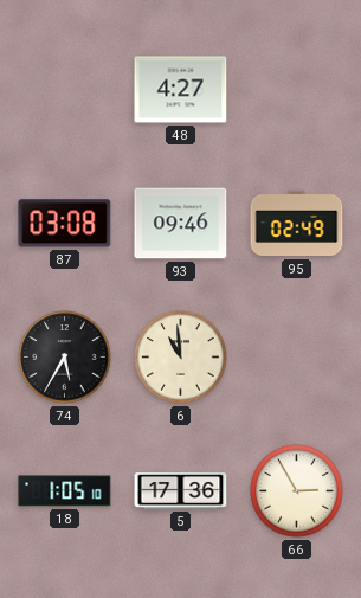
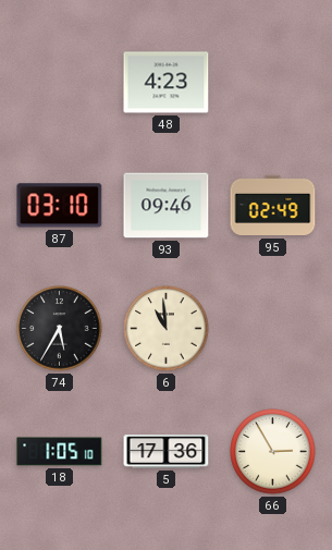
48: 4:27 -> 4:23 (167, 83)
87: 03:08 -> 03:10 (60, 206)
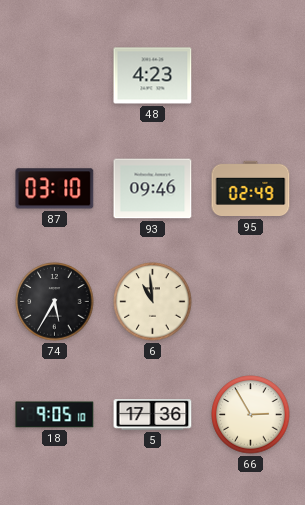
18: 1:05 -> 9:05 (55, 415)
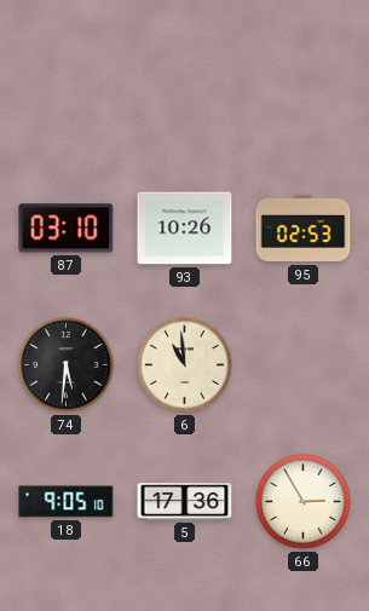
48: 4:23 -> none (153, 76)
93: 09:46 -> 10:26 (185, 229)
95: 02:49 -> 02:53 (304, 229)
74: 5:35 -> 5:31 (67, 365)
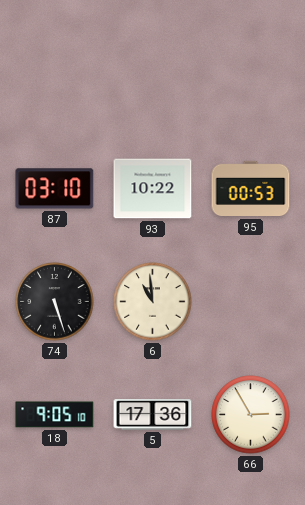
93: 10:26 -> 10:22 (153, 189)
95: 02:53 -> 00:53 (251, 189)
74: 5:31 -> 5:27 (55, 302)
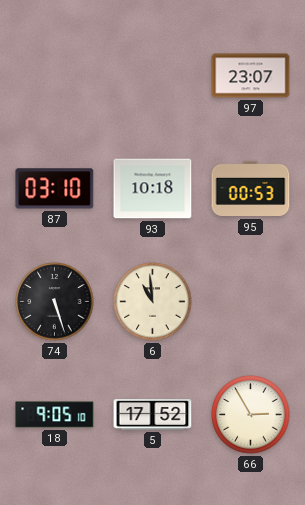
97: none -> 23:07 (251, 76)
93: 10:22 -> 10:18 (153, 189)
5: 17:36 -> 17:52 (153, 415)
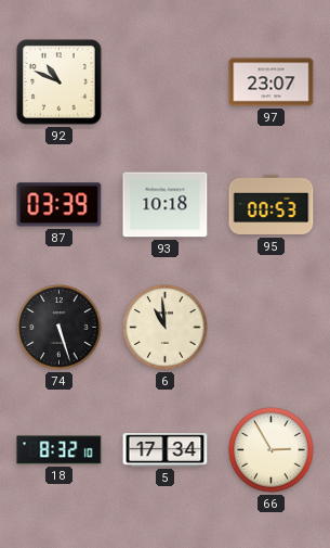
92: none -> 10:49 (60, 82)
87: 03:10 -> 03:39 (60, 205)
18: 9:05 -> 8:32 (60, 450)
5: 17:52 -> 17:34 (166, 450)
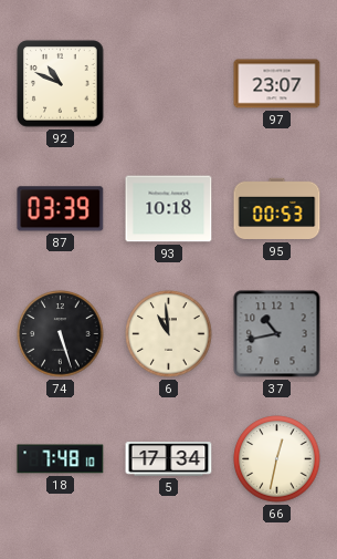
37: none -> 10:43 (277, 334)
18: 8:32 -> 7:48 (61, 459)
66: 2:55 -> 12:32 (277, 459)
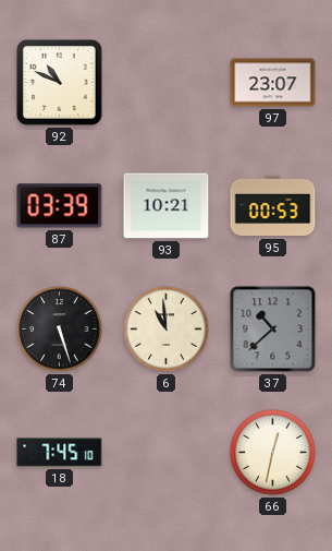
93: 10:18 -> 10:21 (167, 206)
37: 10:43 -> 10:38 (273, 330)
18: 7:48 -> 7:45 (60, 453)
5: 17:34 -> none (169, 459)
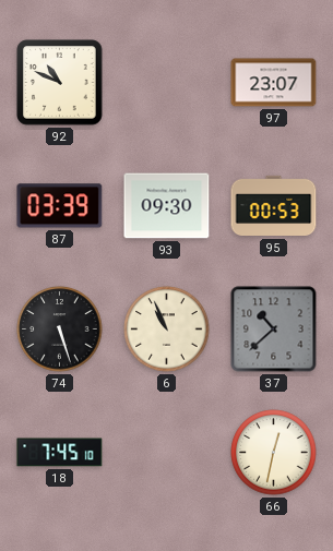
93: 10:21 -> 09:30 (167, 206)
6: 10:59 -> 10:56 (167, 330)
